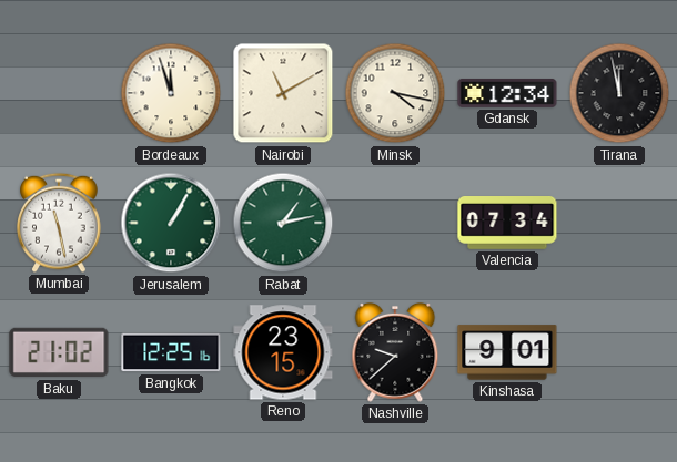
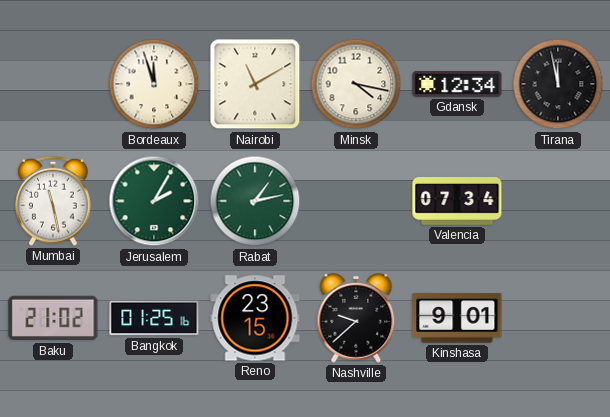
Jerusalem: 1:05 -> 2:05 (154, 201)
Bangkok: 12:25 -> 01:25 (154, 318)
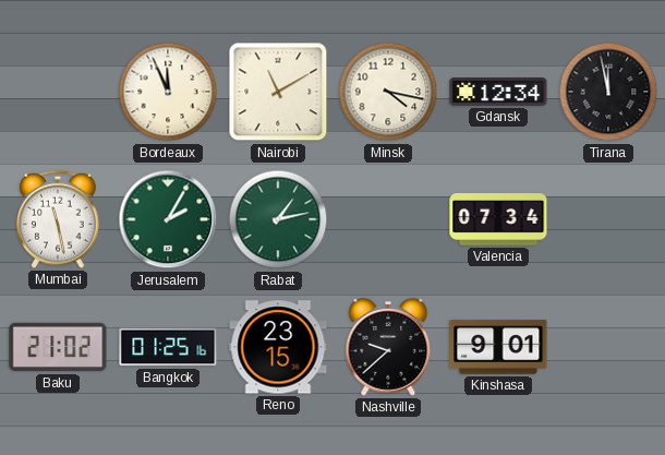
Bordeaux: 11:57 -> 11:56 (168, 92)
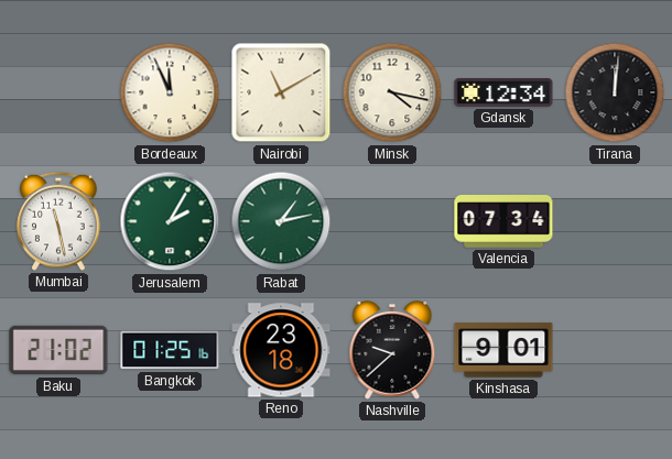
Tirana: 11:58 -> 12:01 (615, 92)
Reno: 23:15 -> 23:18 (281, 350)
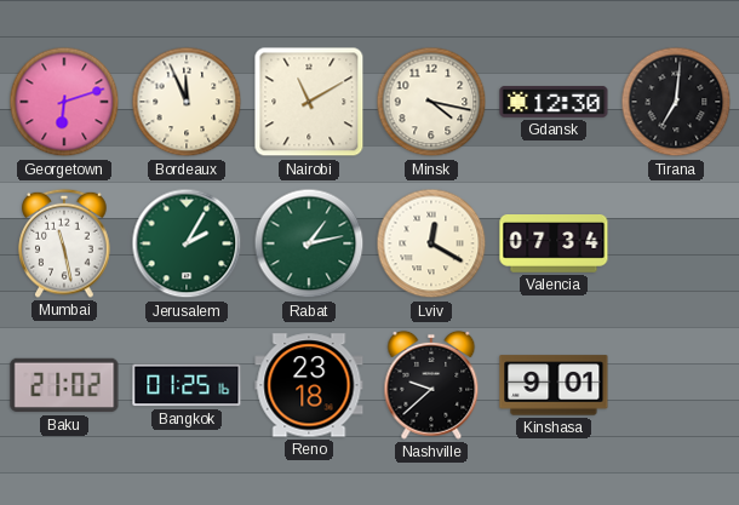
Georgetown: none -> 6:12 (64, 102)
Gdansk: 12:34 -> 12:30 (554, 102)
Tirana: 12:01 -> 7:01 (676, 102)
Lviv: none -> 12:20 (431, 243)
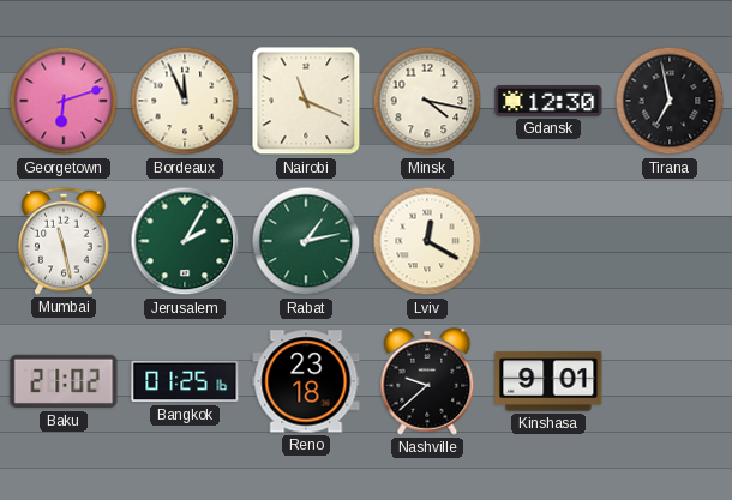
Nairobi: 11:10 -> 11:19 (306, 101)
Tirana: 7:01 -> 6:58 (670, 101)
Valencia: 07:34 -> none (554, 245)
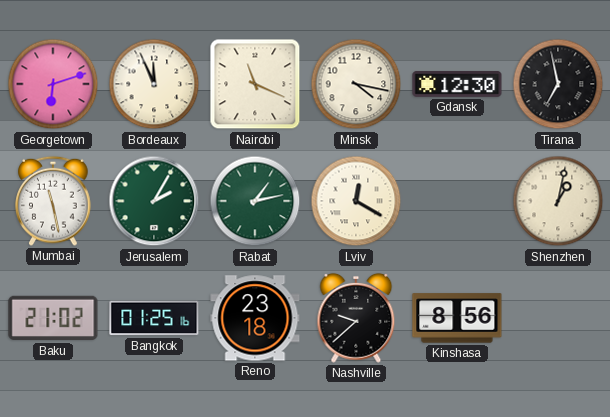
Shenzhen: none -> 1:02 (558, 201)
Kinshasa: 9:01 -> 8:56 (457, 318)
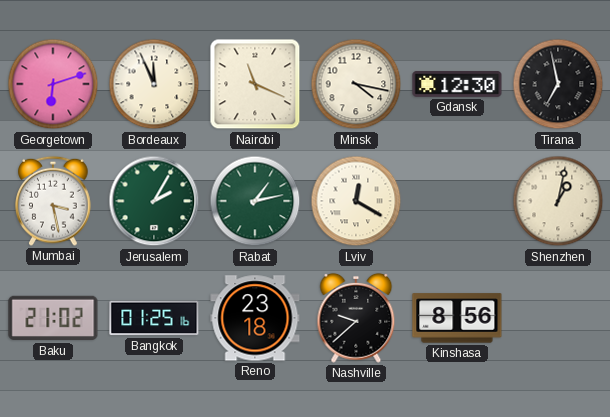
Mumbai: 11:28 -> 3:28 (53, 201)
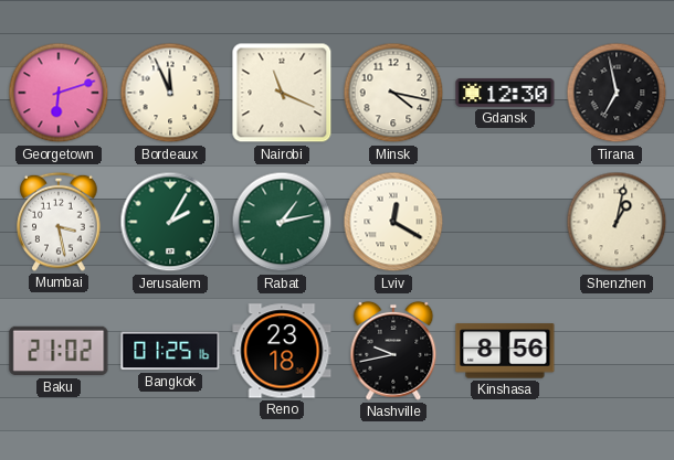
Nashville: 9:38 -> 9:43 (393, 351)
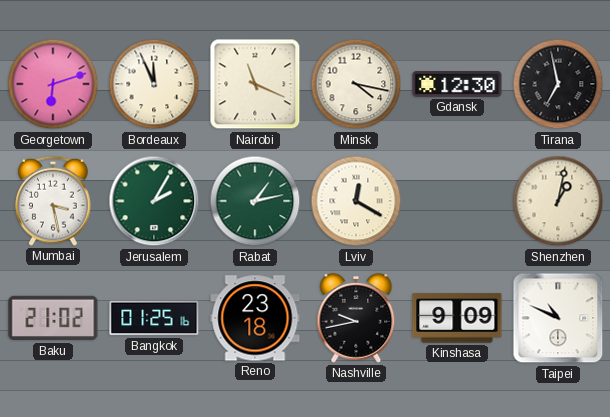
Kinshasa: 8:56 -> 9:09 (457, 318)
Taipei: none -> 10:49 (558, 318)
